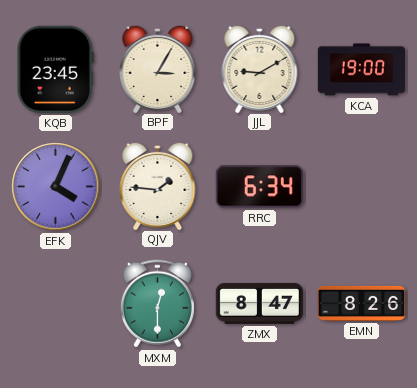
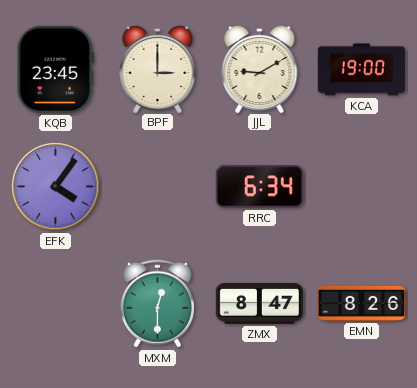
BPF: 3:05 -> 3:00 (158, 68)
EFK: 4:04 -> 4:06 (56, 187)
QJV: 1:46 -> none (158, 185)
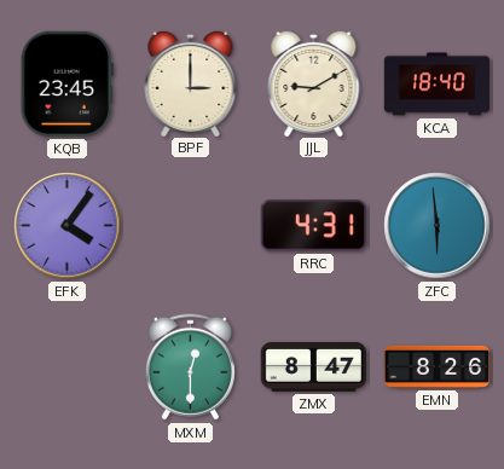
KCA: 19:00 -> 18:40 (436, 85)
RRC: 6:34 -> 4:31 (313, 226)
ZFC: none -> 5:59 (438, 226)
